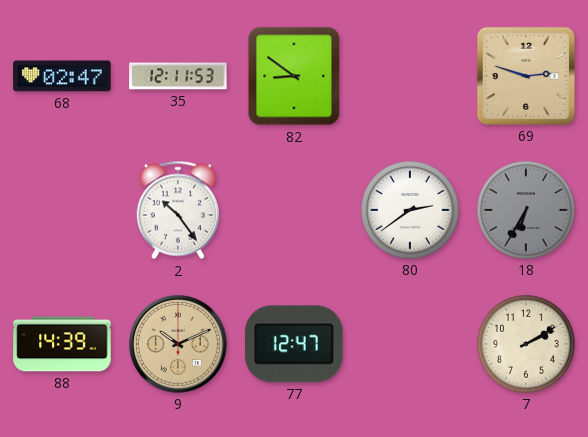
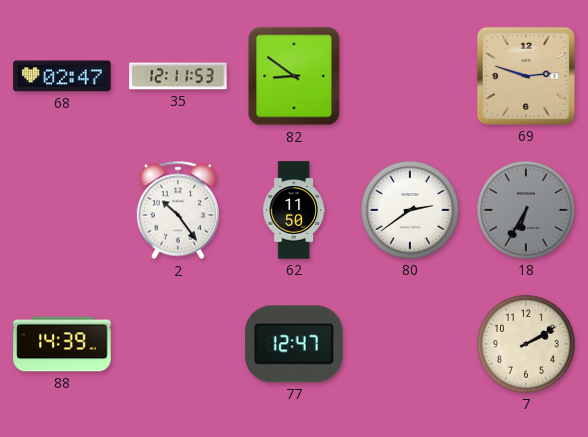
62: none -> 11:50 (293, 210)
9: 10:11 -> none (178, 344)
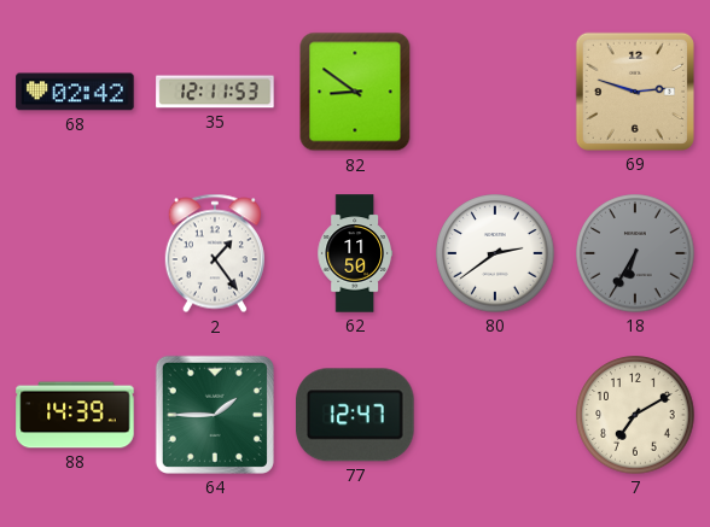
68: 02:47 -> 02:42 (75, 92)
2: 10:24 -> 1:24 (215, 253)
64: none -> 1:45 (215, 415)
7: 2:10 -> 7:10 (635, 415)
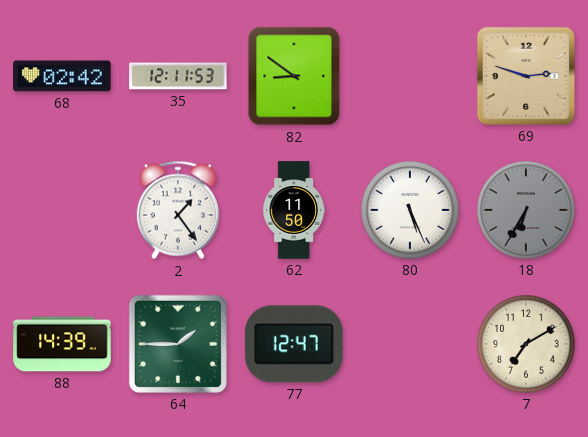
80: 2:39 -> 5:26 (410, 210)
